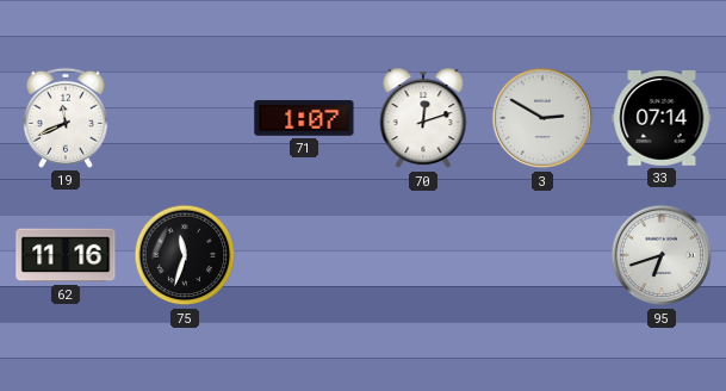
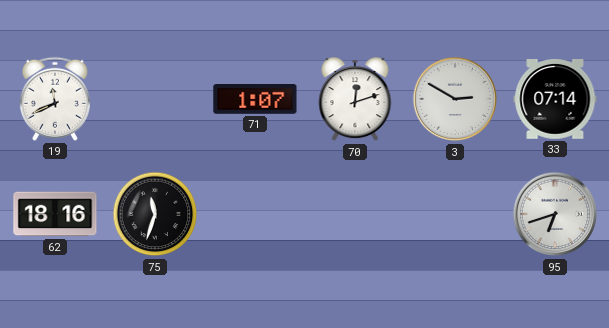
62: 11:16 -> 18:16 (55, 214)
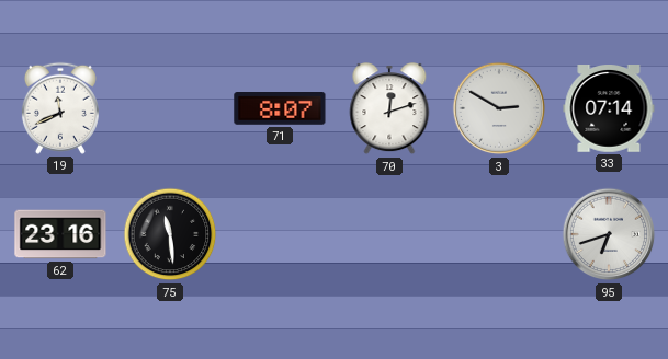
71: 1:07 -> 8:07 (280, 109)
62: 18:16 -> 23:16 (60, 234)
75: 11:33 -> 11:29 (170, 234)
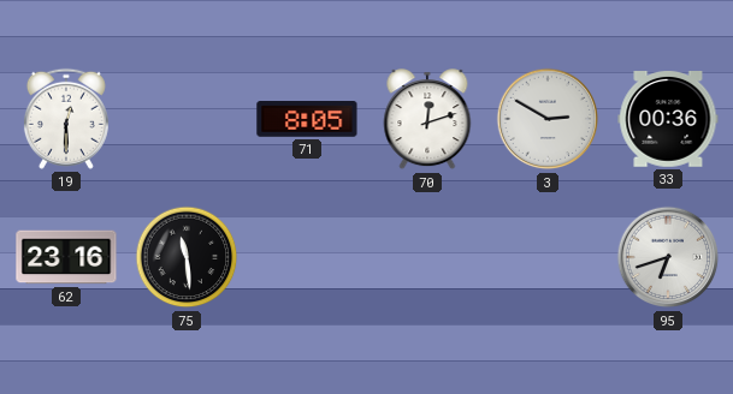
19: 11:41 -> 12:30 (66, 119)
71: 8:07 -> 8:05 (307, 120)
33: 07:14 -> 00:36 (668, 120)
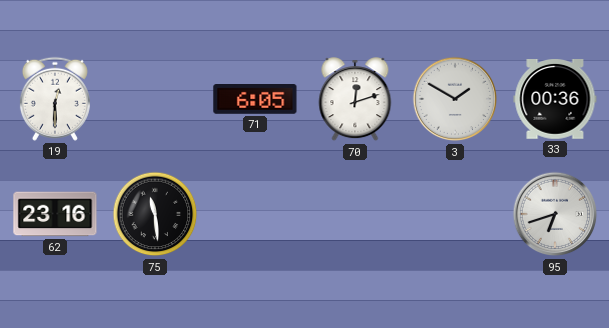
71: 8:05 -> 6:05 (255, 100)
3: 2:50 -> 1:50 (455, 99)
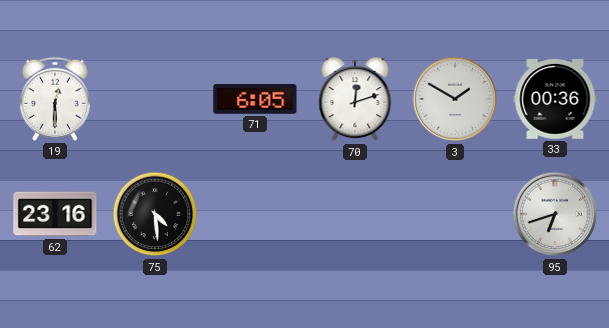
75: 11:29 -> 4:29 (155, 214)
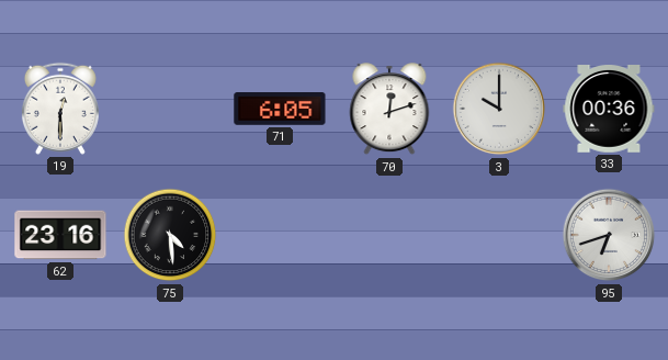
3: 1:50 -> 10:00 (499, 109)
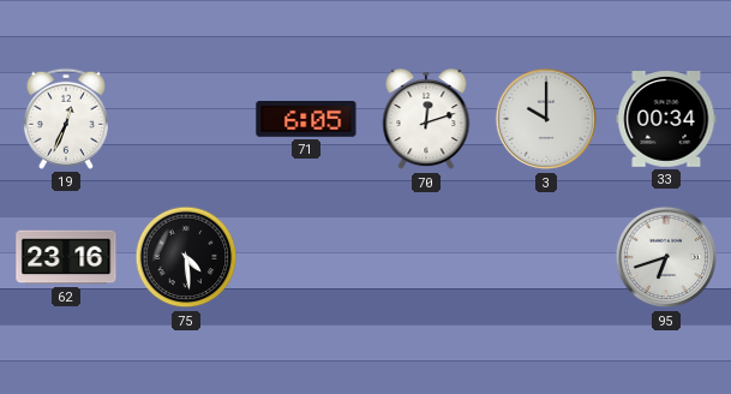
19: 12:30 -> 12:34 (66, 119)
33: 00:36 -> 00:34 (666, 120)
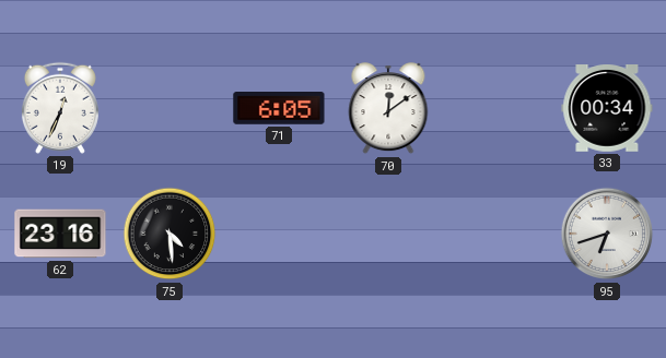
70: 12:12 -> 12:09 (388, 109)
3: 10:00 -> none (546, 119)
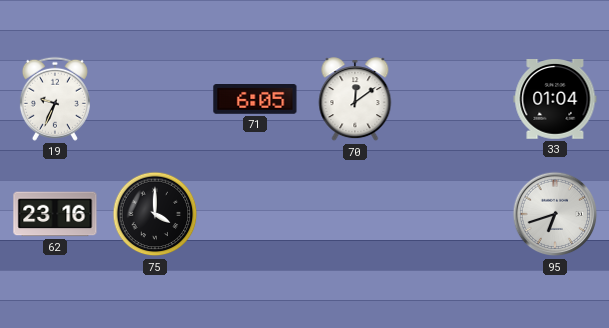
19: 12:34 -> 9:34 (55, 99)
33: 00:34 -> 01:04 (555, 100)
75: 4:29 -> 4:00 (155, 214)
